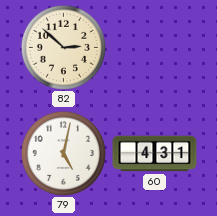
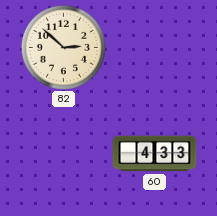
79: 5:02 -> none (63, 153)
60: 4:31 -> 4:33 (155, 154)
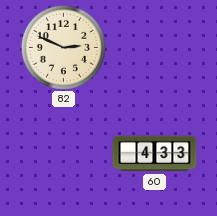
82: 2:52 -> 2:49 (63, 47)
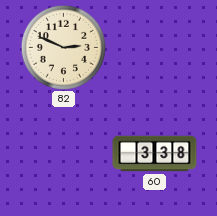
60: 4:33 -> 3:38 (155, 154)
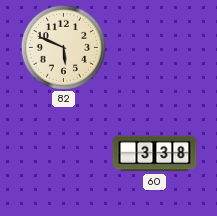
82: 2:49 -> 5:49 (63, 47)
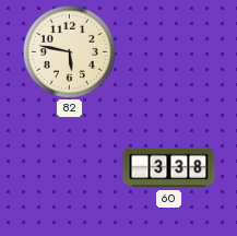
82: 5:49 -> 5:47 (69, 51)
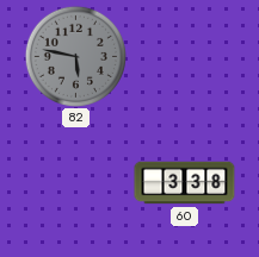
82 dial: cream -> grey (75, 56)
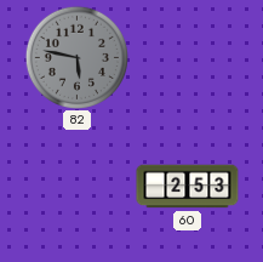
60: 3:38 -> 2:53 (188, 187)
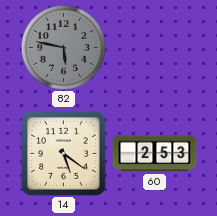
14: none -> 5:21 (64, 154)
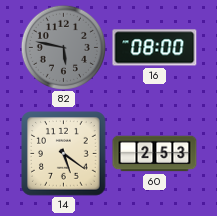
16: none -> 08:00 (155, 48)
